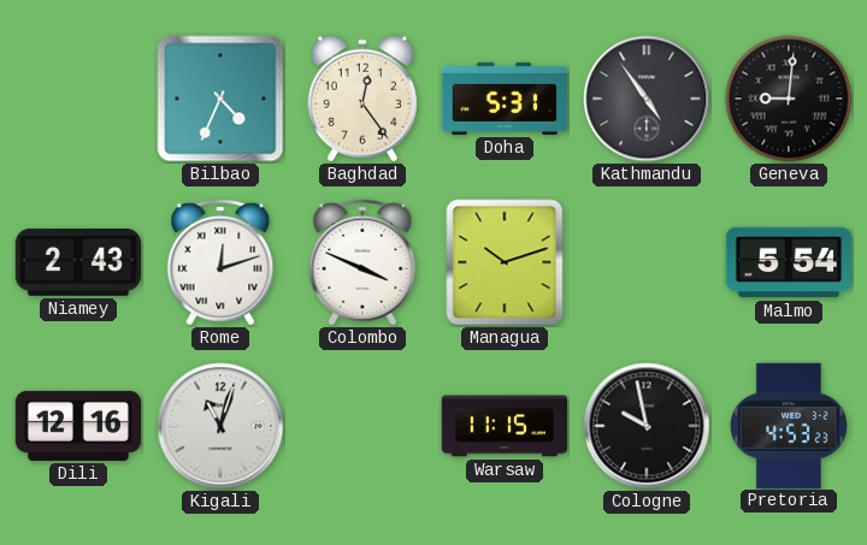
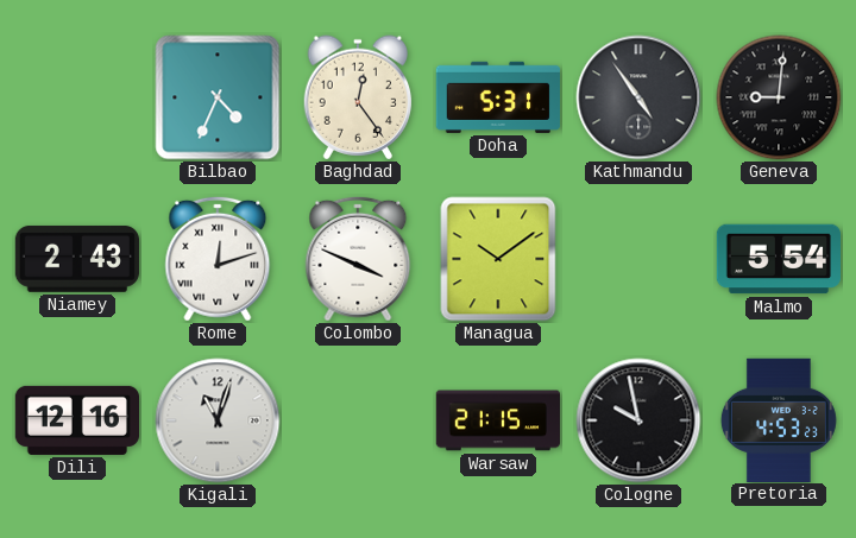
Managua: 10:12 -> 10:09 (498, 259)
Warsaw: 11:15 -> 21:15 (497, 420)
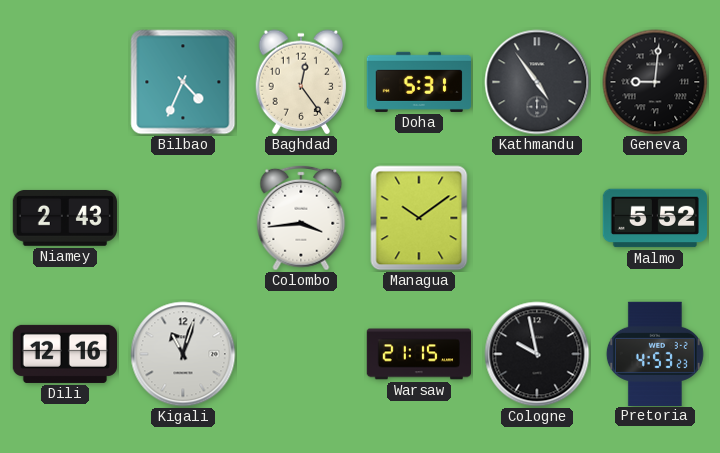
Rome: 12:12 -> none (218, 259)
Colombo: 3:49 -> 3:44 (301, 218)
Malmo: 5:54 -> 5:52 (654, 218)
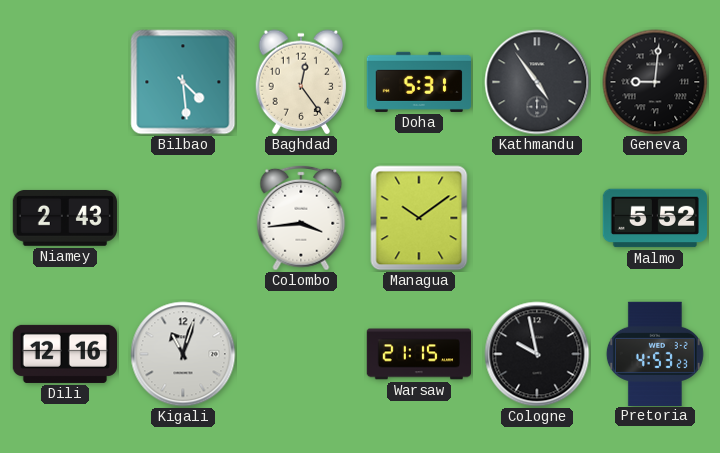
Bilbao: 4:34 -> 4:29 (183, 82)
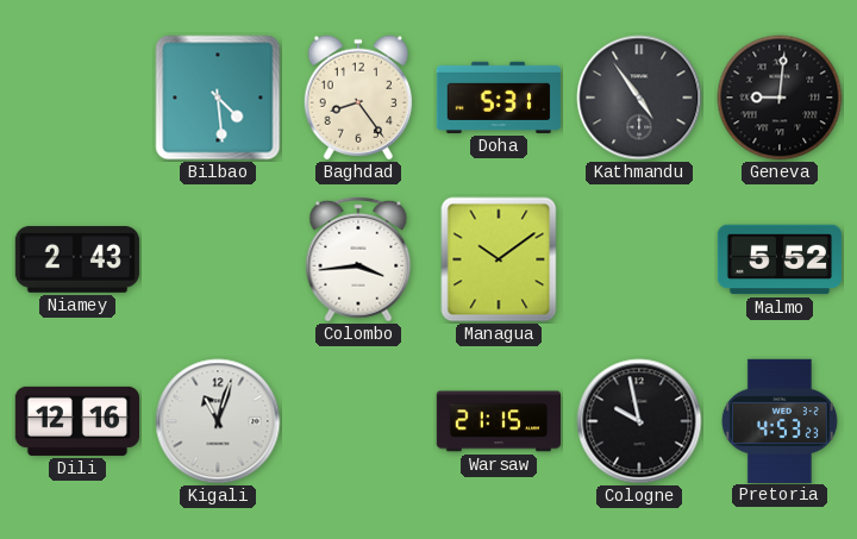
Baghdad: 12:24 -> 8:24 (358, 98)
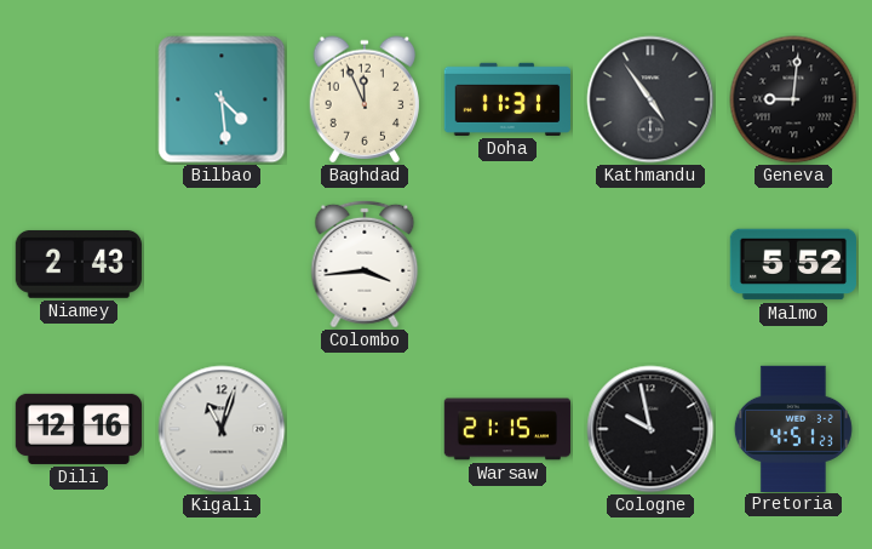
Baghdad: 8:24 -> 11:56 (365, 99)
Doha: 5:31 -> 11:31 (506, 99)
Managua: 10:09 -> none (499, 259)
Pretoria: 4:53 -> 4:51 (793, 428)
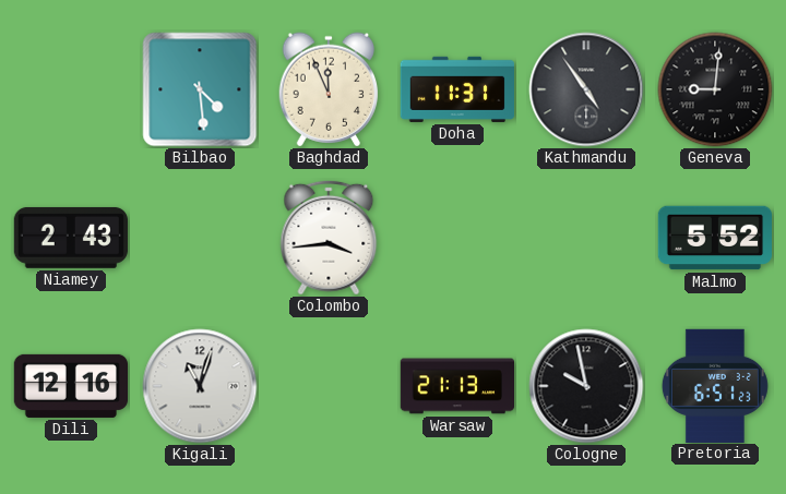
Warsaw: 21:15 -> 21:13 (456, 386)
Pretoria: 4:51 -> 6:51 (715, 385)
